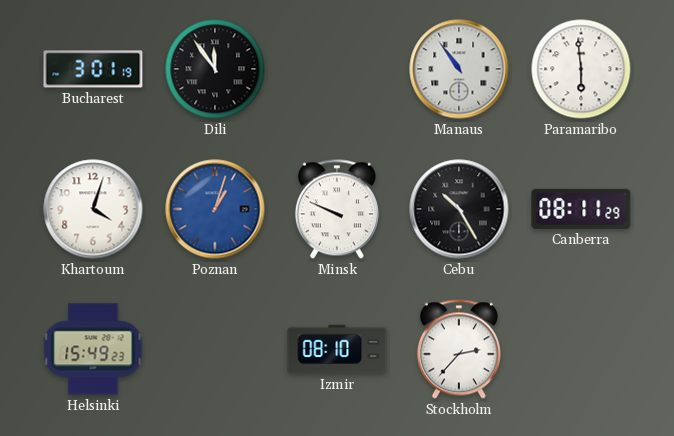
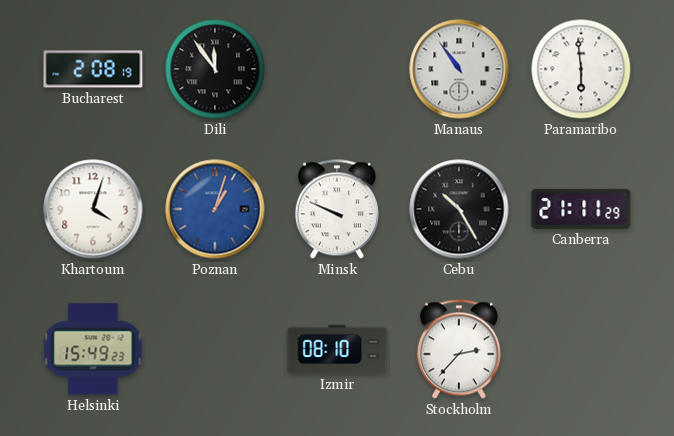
Bucharest: 3:01 -> 2:08 (93, 69)
Canberra: 08:11 -> 21:11 (581, 209)
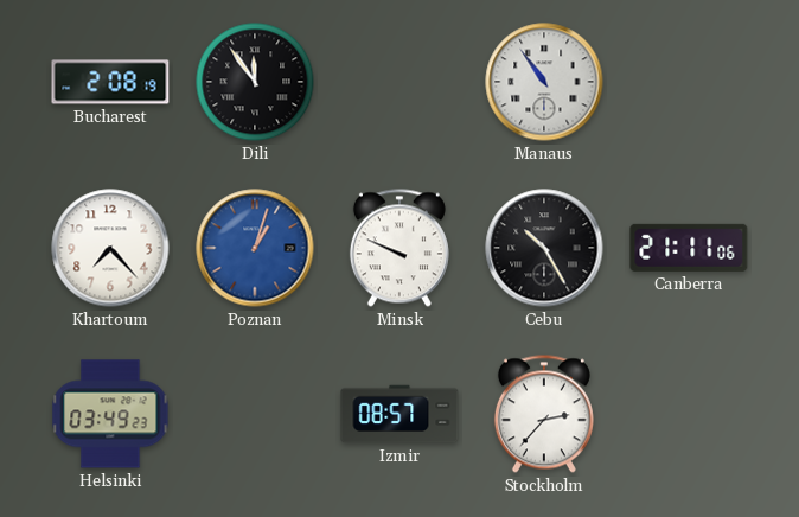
Paramaribo: 5:59 -> none (581, 69)
Khartoum: 4:03 -> 7:23 (110, 248)
Canberra: 21:11:29 -> 21:11:06 (689, 248)
Helsinki: 15:49 -> 03:49 (110, 414)
Izmir: 08:10 -> 08:57 (399, 414)
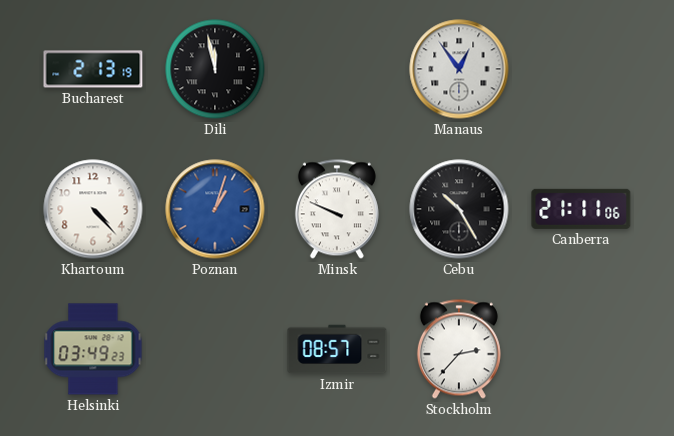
Bucharest: 2:08 -> 2:13 (93, 69)
Dili: 11:54 -> 11:58 (215, 69)
Manaus: 10:54 -> 12:54 (459, 69)
Khartoum: 7:23 -> 4:23 (93, 209)
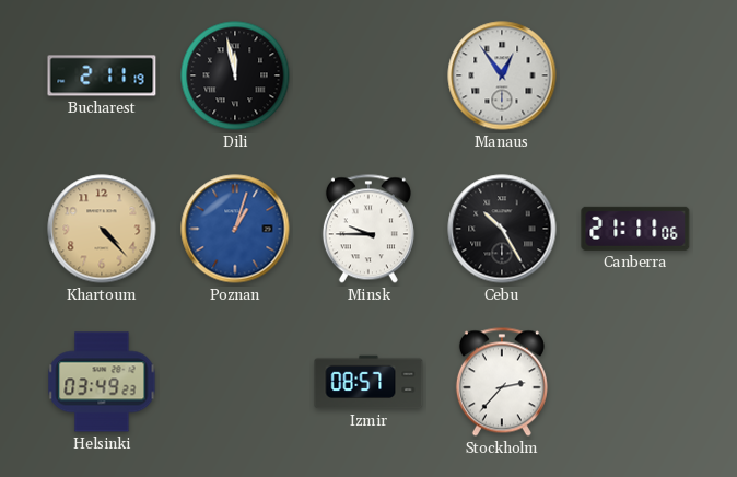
Bucharest: 2:13 -> 2:11 (102, 75)
Khartoum dial: white -> champagne (102, 229)
Minsk: 9:49 -> 9:45 (368, 229)
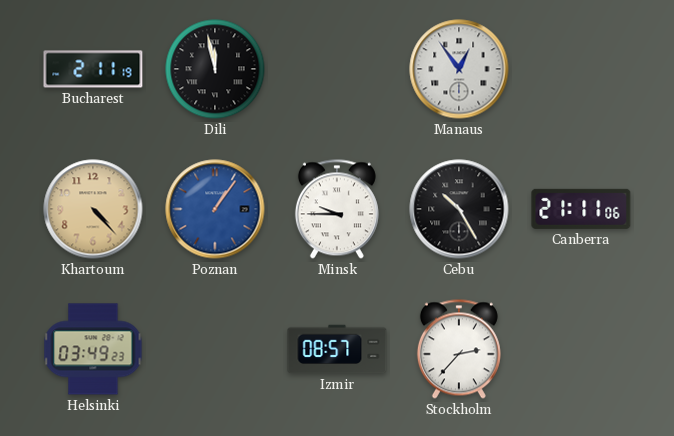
Poznan: 1:03 -> 1:06 (215, 209)
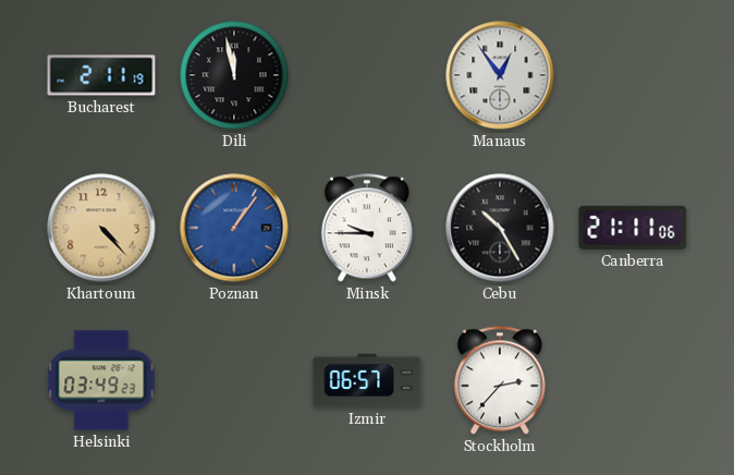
Izmir: 08:57 -> 06:57 (367, 380)
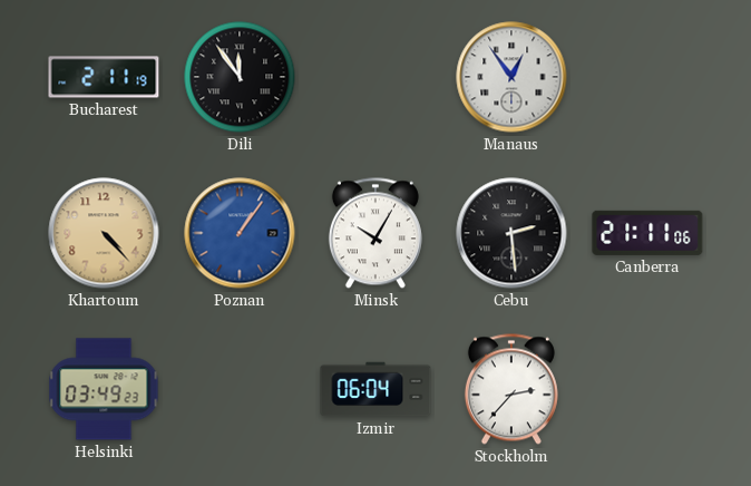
Dili: 11:58 -> 11:54 (240, 77)
Minsk: 9:45 -> 10:05 (375, 233)
Cebu: 10:25 -> 2:29 (511, 233)
Izmir: 06:57 -> 06:04 (375, 389)
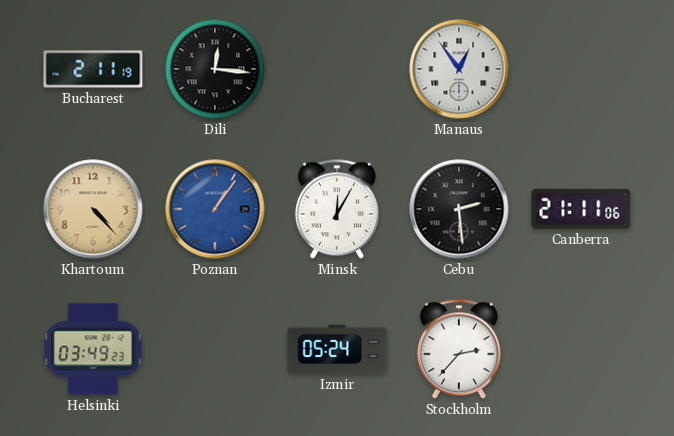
Dili: 11:54 -> 12:16 (215, 69)
Minsk: 10:05 -> 12:05 (337, 209)
Izmir: 06:04 -> 05:24 (337, 349)
